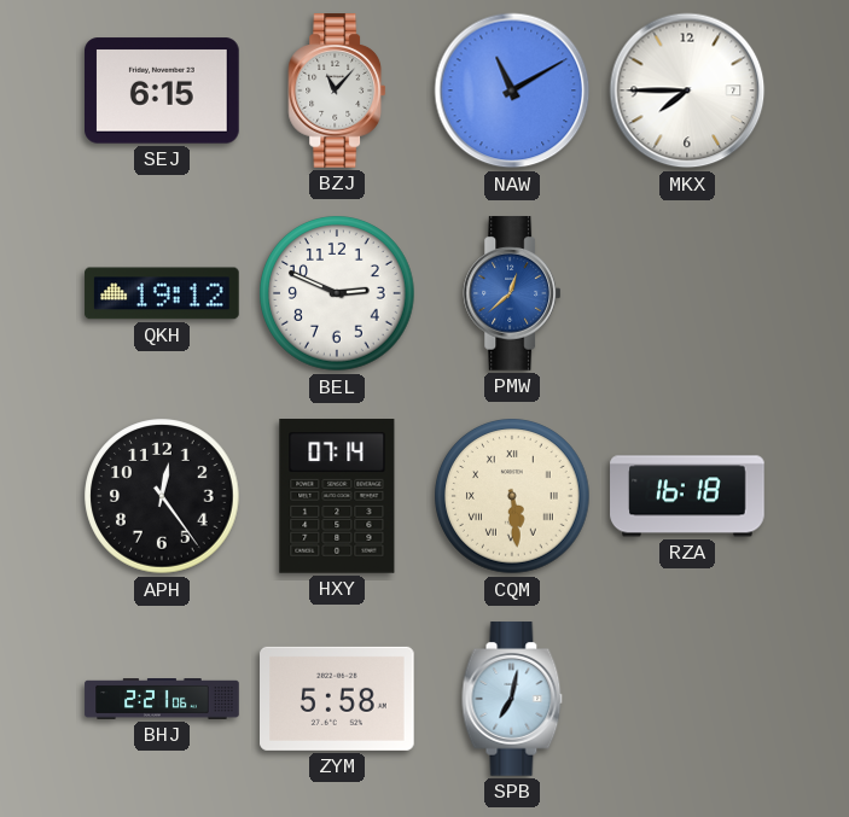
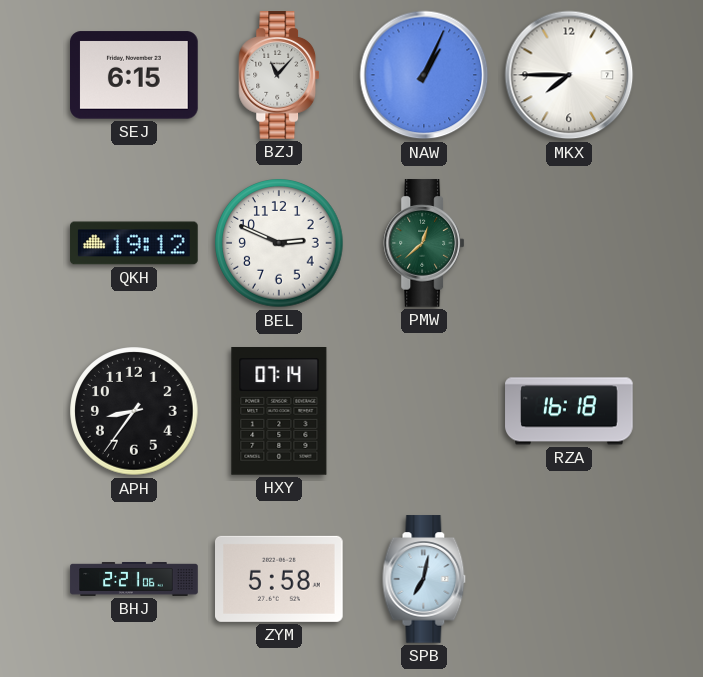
NAW: 11:10 -> 1:04 (424, 75)
PMW dial: blue -> green (424, 243)
APH: 12:24 -> 8:36 (134, 411)
CQM: 5:29 -> none (512, 496)
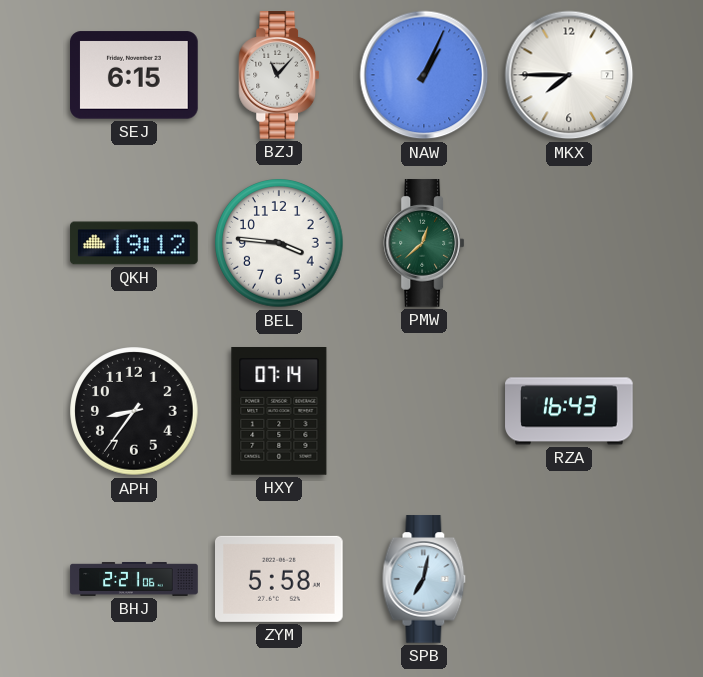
BEL: 2:49 -> 3:46 (279, 243)
RZA: 16:18 -> 16:43 (569, 411)
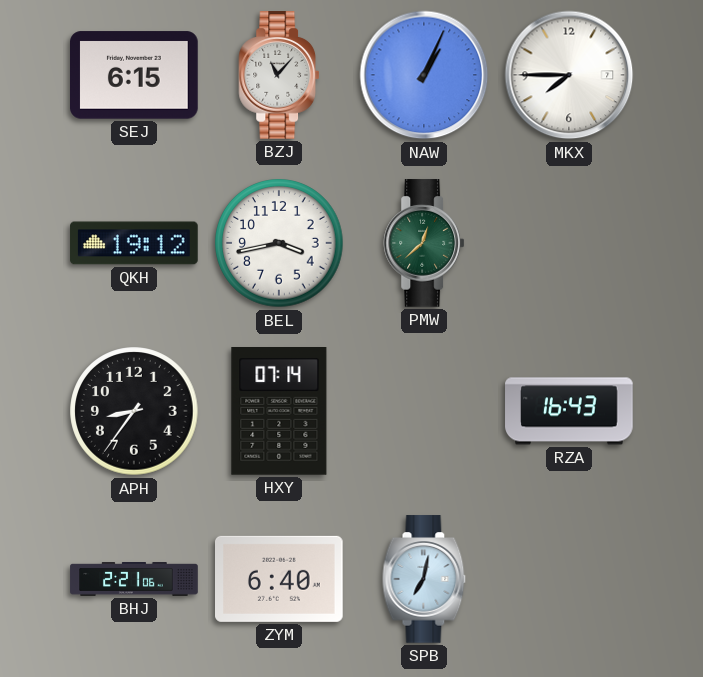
BEL: 3:46 -> 3:43 (279, 243)
ZYM: 5:58 -> 6:40 (280, 579)
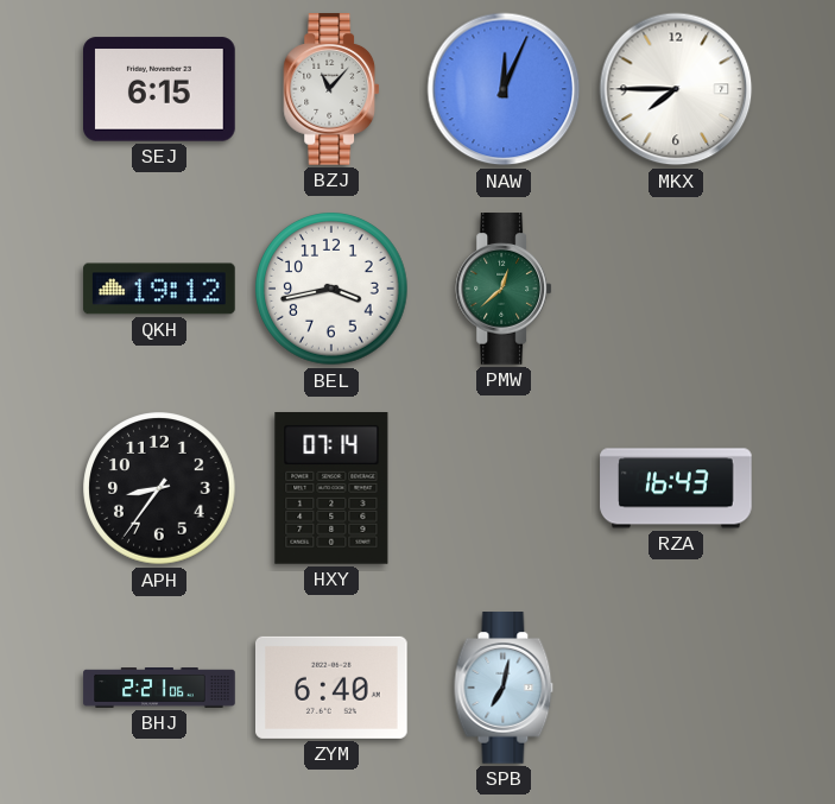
NAW: 1:04 -> 12:04 (504, 89)
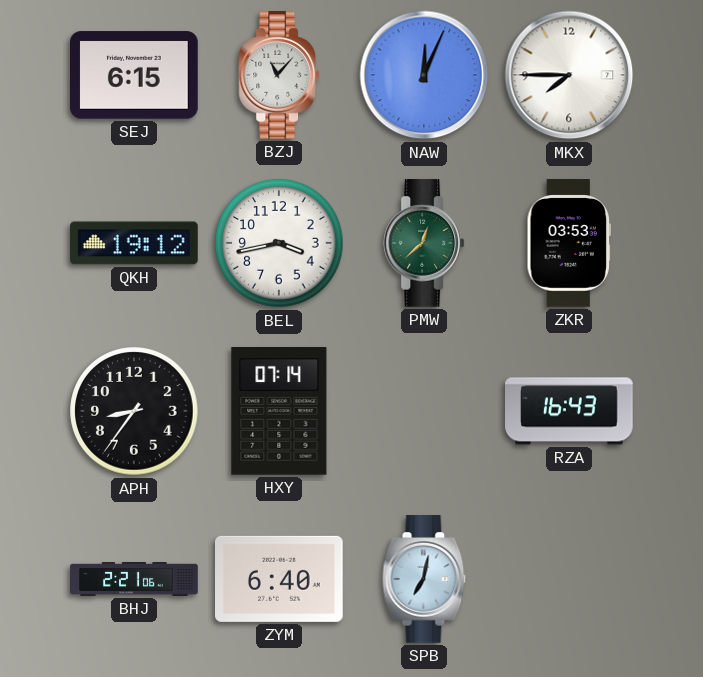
ZKR: none -> 03:53 (568, 243)
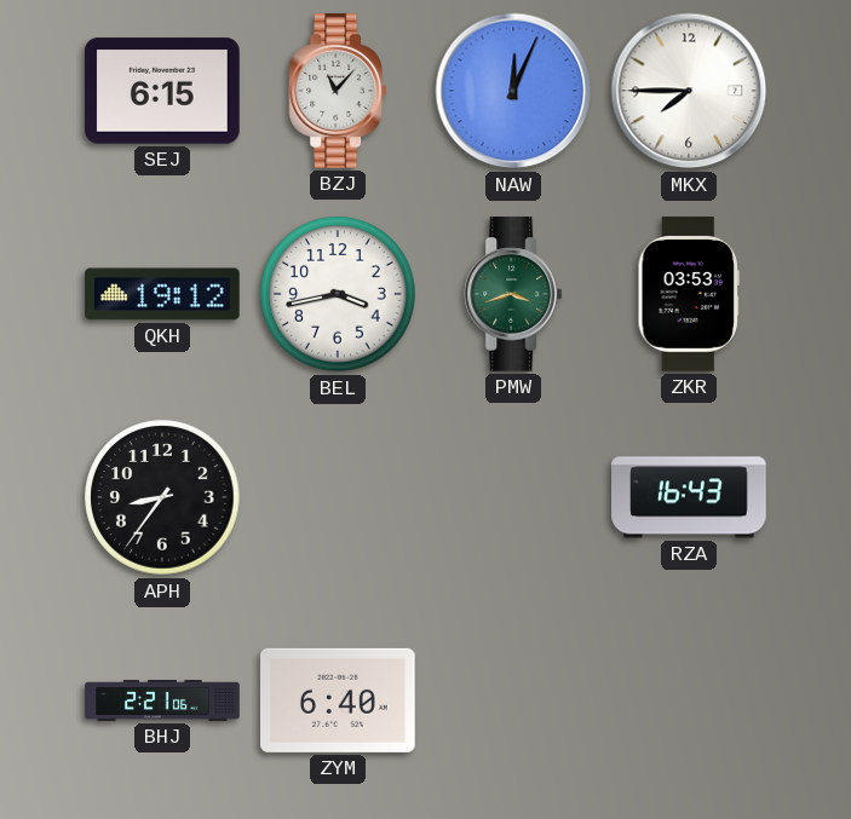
PMW: 12:38 -> 3:42 (513, 294)
HXY: 07:14 -> none (279, 412)
SPB: 7:02 -> none (424, 579)
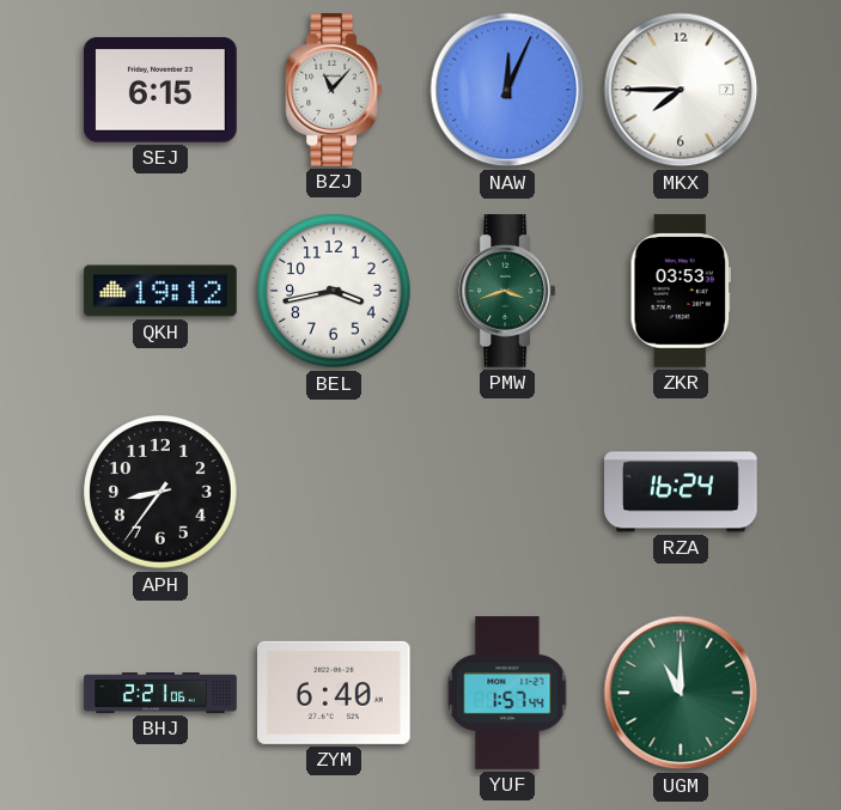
RZA: 16:43 -> 16:24 (681, 492)
YUF: none -> 1:57 (507, 693)
UGM: none -> 11:00 (681, 693)
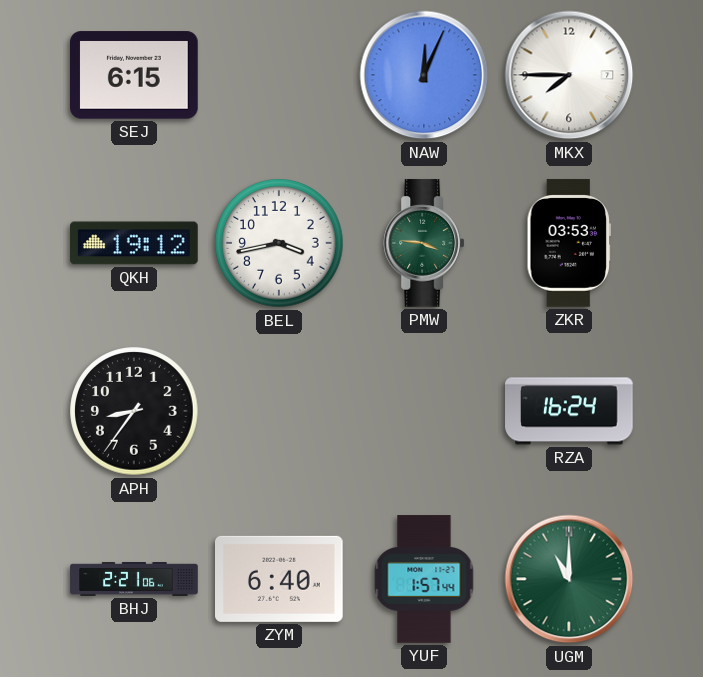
BZJ: 11:07 -> none (334, 90)
PMW: 3:42 -> 3:46 (424, 243)
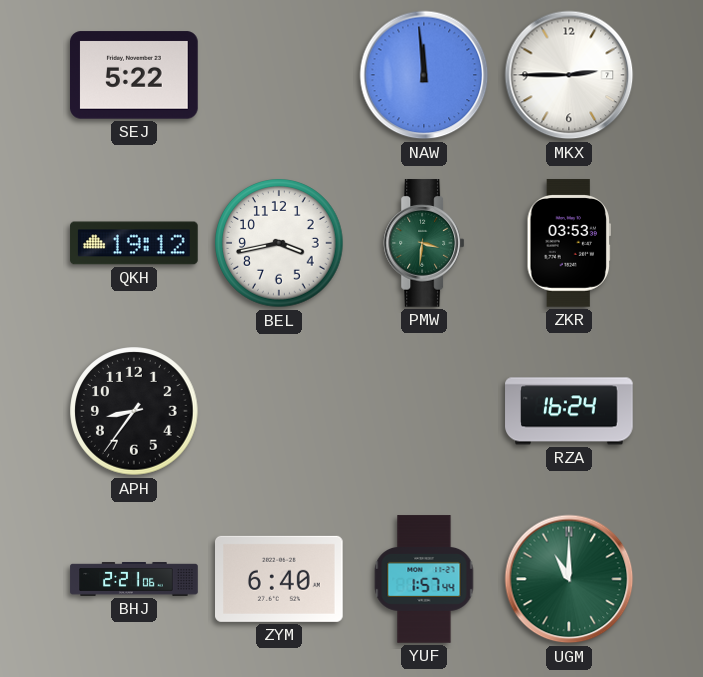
SEJ: 6:15 -> 5:22 (134, 75)
NAW: 12:04 -> 11:59 (424, 75)
MKX: 7:45 -> 2:45 (569, 75)
PMW: 3:46 -> 3:31 (424, 243)
